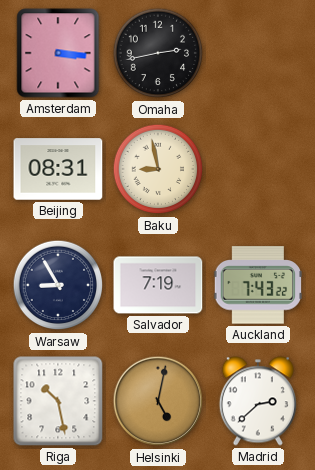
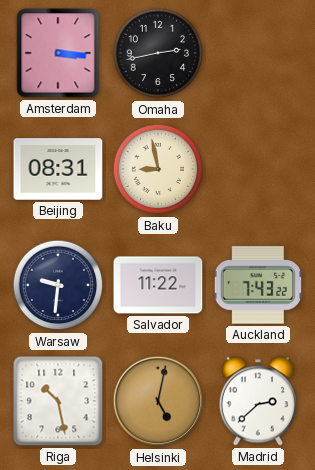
Warsaw: 8:55 -> 9:31 (58, 285)
Salvador: 7:19 -> 11:22 (158, 285)
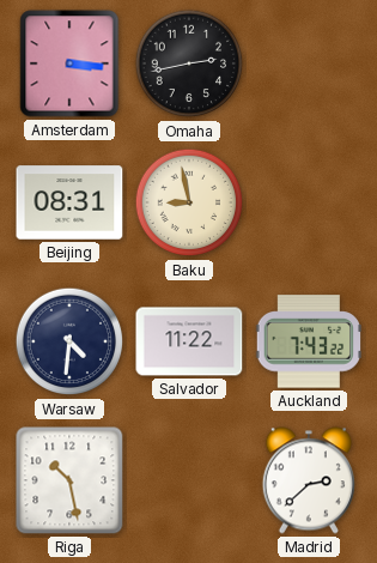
Warsaw: 9:31 -> 4:31 (69, 341)
Helsinki: 5:02 -> none (158, 401)
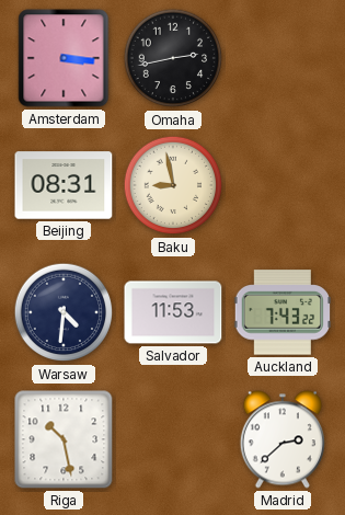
Salvador: 11:22 -> 11:53 (173, 312)
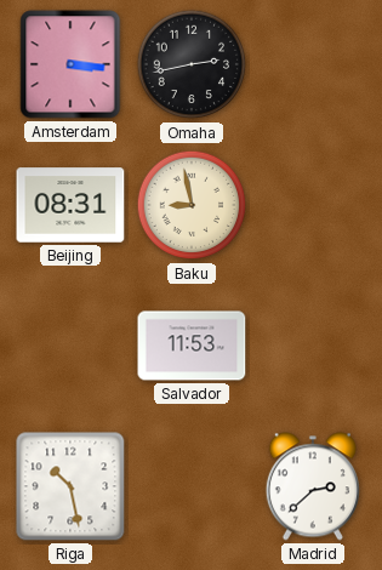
Warsaw: 4:31 -> none (64, 312)
Auckland: 7:43 -> none (281, 312)
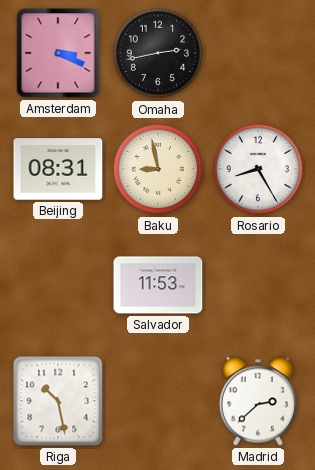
Amsterdam: 3:16 -> 3:19 (58, 53)
Rosario: none -> 8:25 (258, 169)
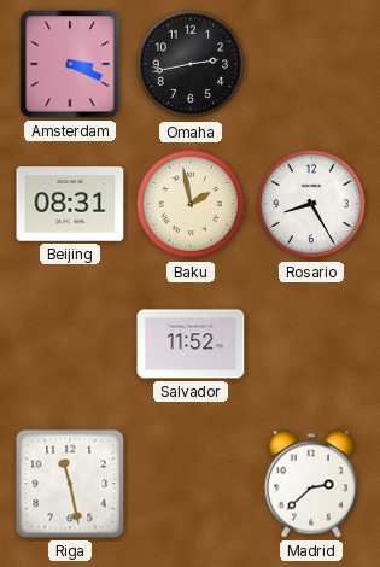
Baku: 8:58 -> 1:58 (191, 204)
Salvador: 11:53 -> 11:52 (191, 344)
Riga: 10:28 -> 11:28 (70, 484)
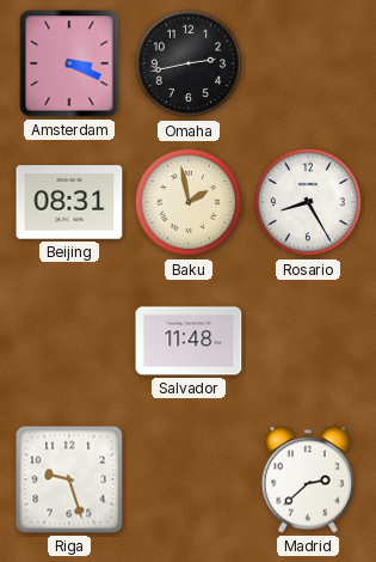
Salvador: 11:52 -> 11:48 (189, 341)
Riga: 11:28 -> 9:27 (69, 479)
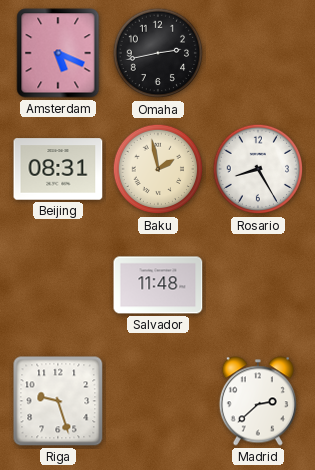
Amsterdam: 3:19 -> 5:19 (58, 53)
